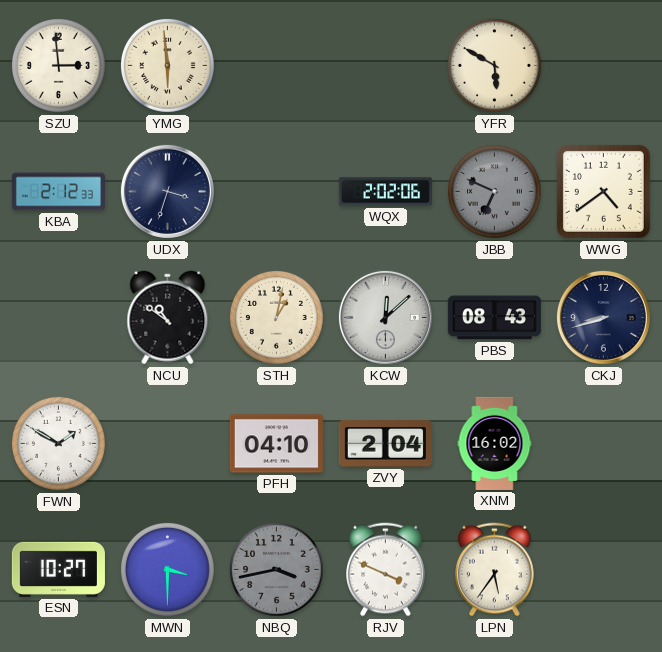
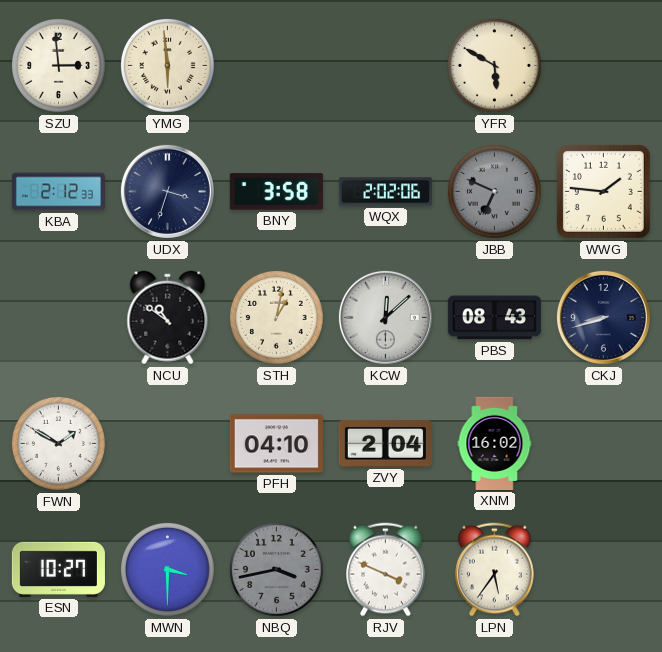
BNY: none -> 3:58 (276, 192)
WWG: 4:39 -> 1:46 (603, 191)
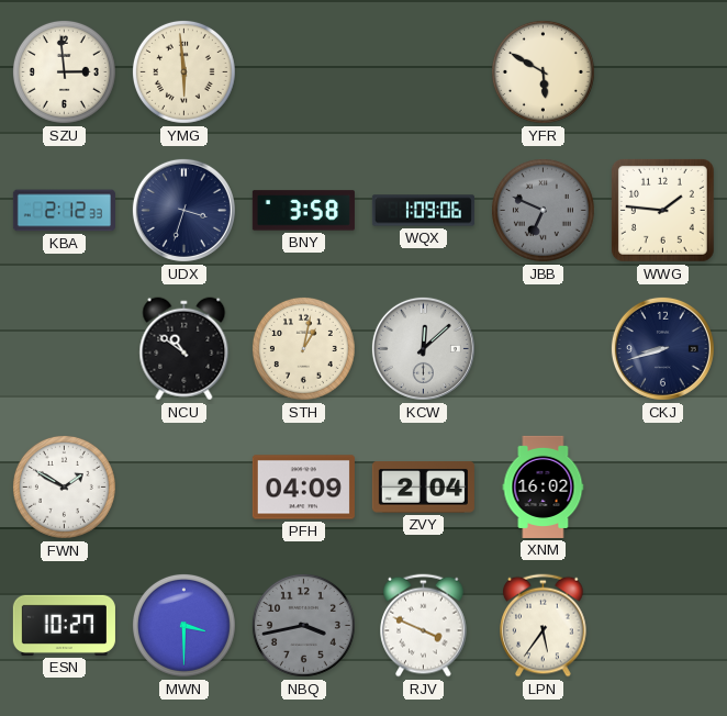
WQX: 2:02 -> 1:09 (423, 211)
PBS: 08:43 -> none (494, 318)
PFH: 04:10 -> 04:09 (303, 488)
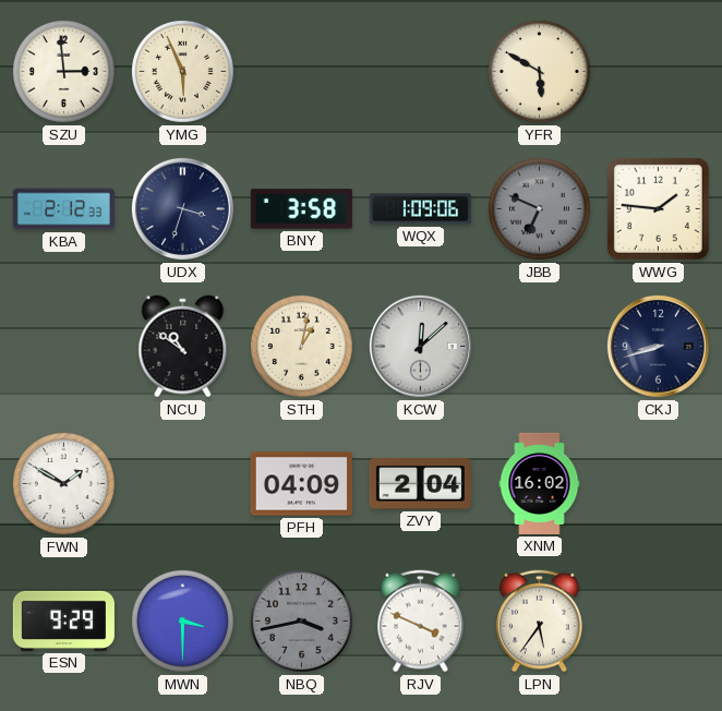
YMG: 5:59 -> 5:56 (182, 71)
ESN: 10:27 -> 9:29 (63, 620)
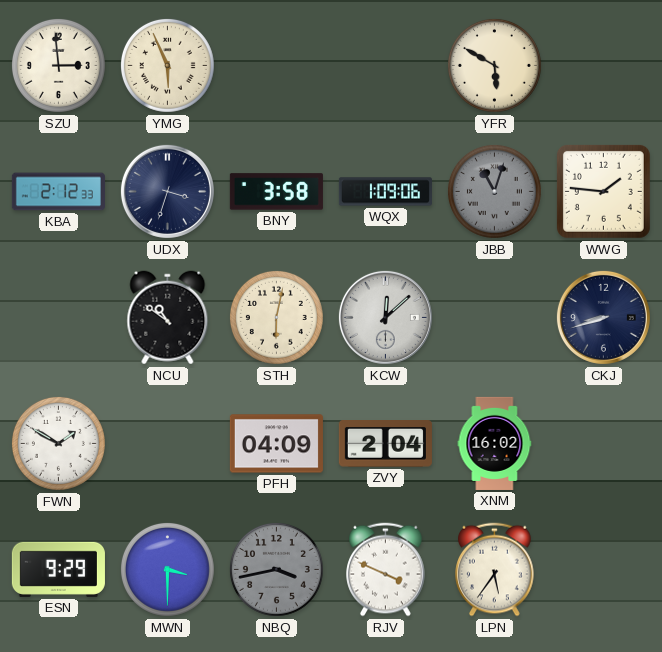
JBB: 6:49 -> 11:03 (494, 191)
STH: 1:02 -> 6:02 (276, 317)
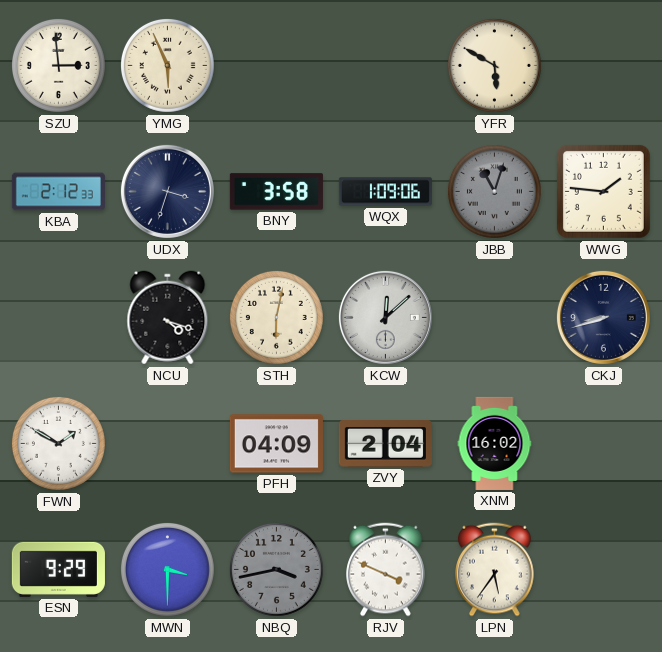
NCU: 10:51 -> 4:18 (168, 318)
